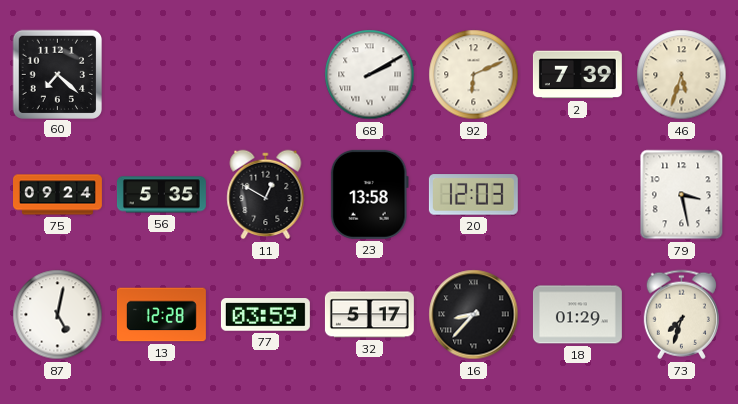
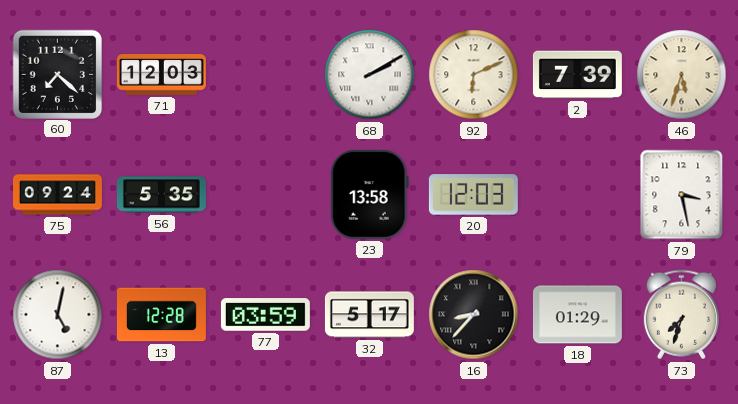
71: none -> 12:03 (161, 75)
11: 12:50 -> none (266, 195)
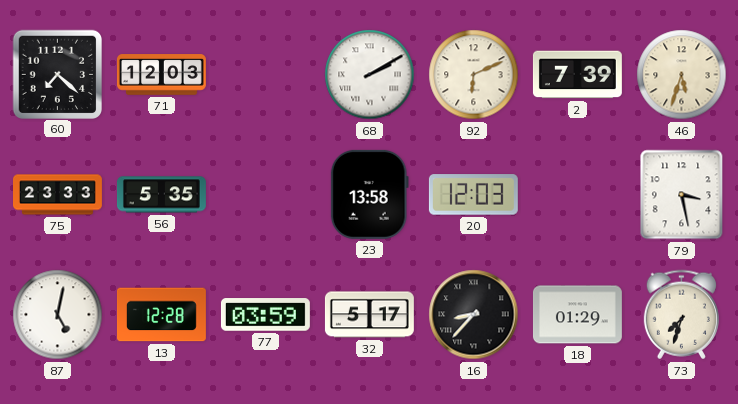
75: 09:24 -> 23:33 (58, 195)
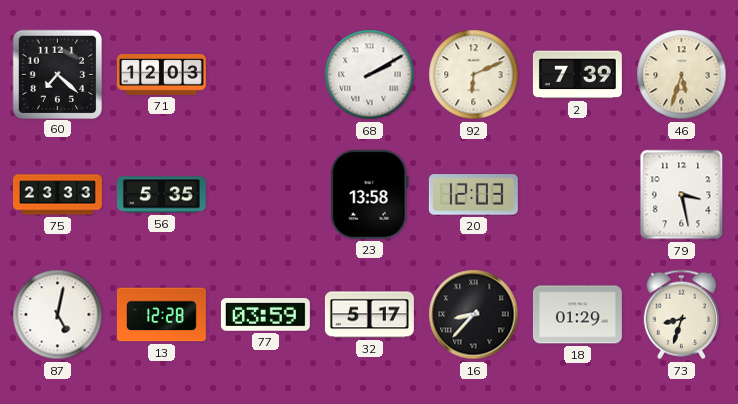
73: 7:33 -> 8:33 (681, 315)
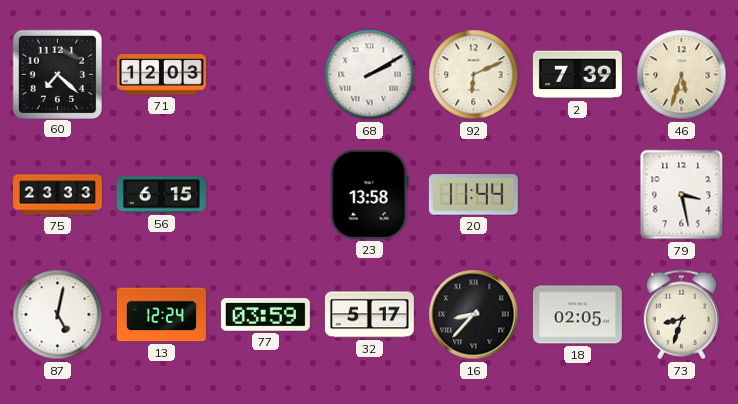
56: 5:35 -> 6:15 (161, 195)
20: 12:03 -> 11:44 (473, 195)
13: 12:28 -> 12:24 (161, 315)
18: 01:29 -> 02:05 (577, 315)
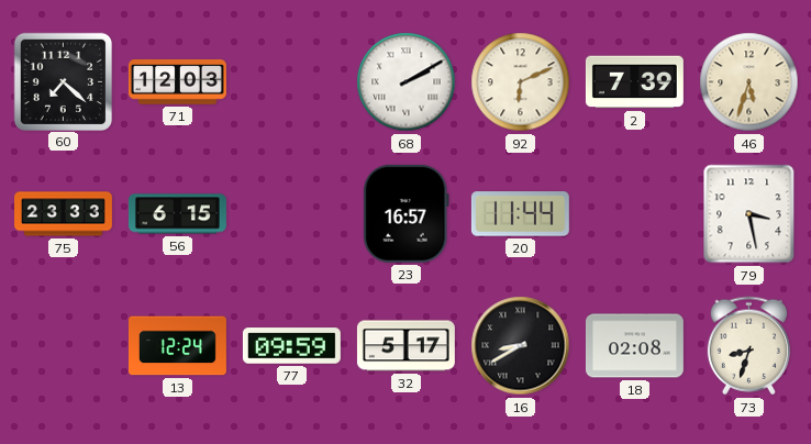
23: 13:58 -> 16:57 (405, 213)
87: 5:02 -> none (58, 315)
77: 03:59 -> 09:59 (291, 346)
16: 8:37 -> 8:40 (521, 346)
18: 02:05 -> 02:08 (634, 346)
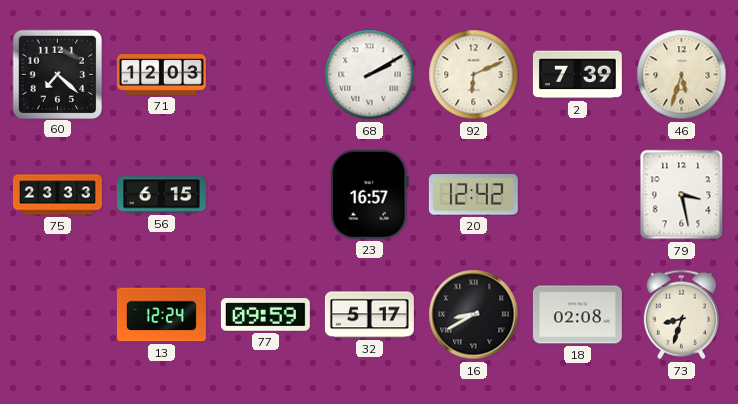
20: 11:44 -> 12:42 (473, 195)
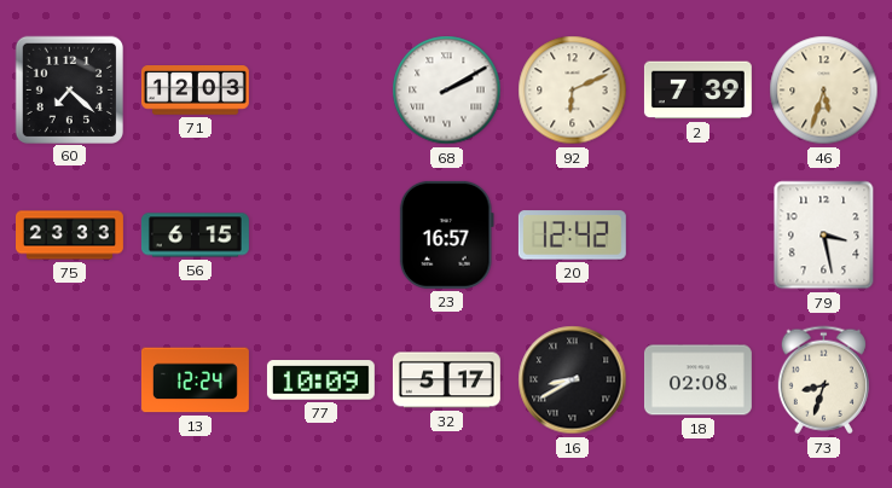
77: 09:59 -> 10:09 (320, 380)
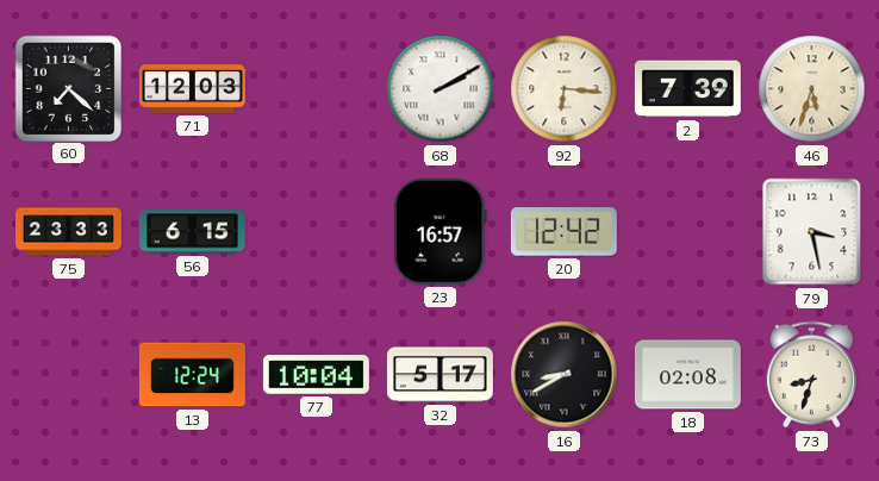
92: 6:11 -> 6:16 (565, 89)
77: 10:09 -> 10:04 (316, 375)
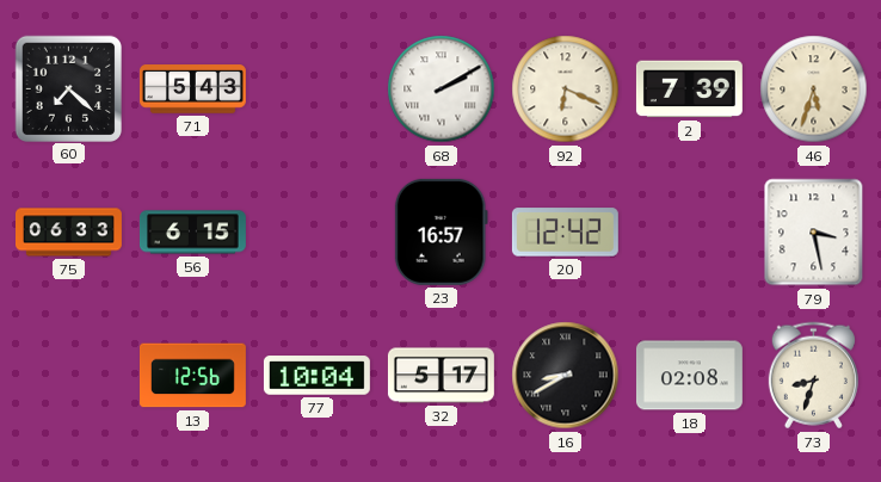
71: 12:03 -> 5:43 (192, 89)
92: 6:16 -> 6:19 (566, 89)
75: 23:33 -> 06:33 (69, 233)
13: 12:24 -> 12:56 (192, 376)
